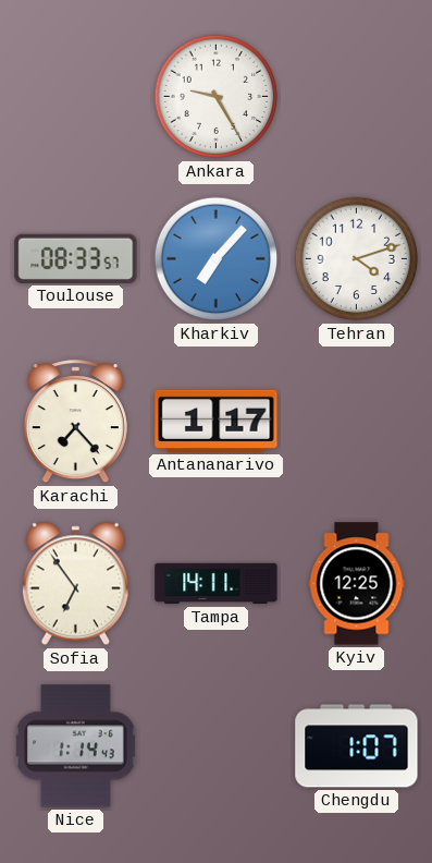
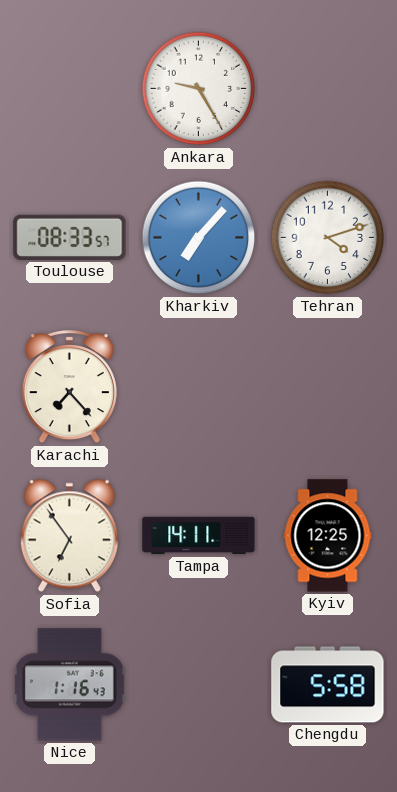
Antananarivo: 1:17 -> none (217, 421)
Nice: 1:14 -> 1:16 (69, 685)
Chengdu: 1:07 -> 5:58 (328, 685)
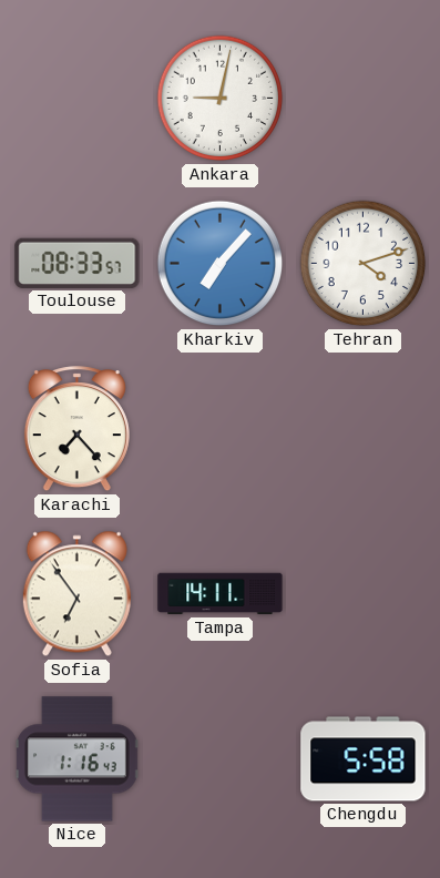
Ankara: 9:25 -> 9:02 (221, 99)
Kyiv: 12:25 -> none (328, 536)
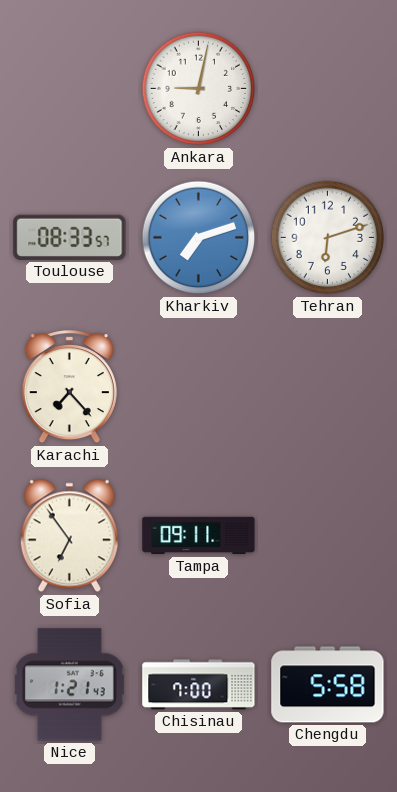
Kharkiv: 7:07 -> 7:12 (199, 238)
Tehran: 4:12 -> 6:12 (328, 238)
Tampa: 14:11 -> 09:11 (199, 536)
Nice: 1:16 -> 1:21 (69, 685)
Chisinau: none -> 7:00 (199, 685)
